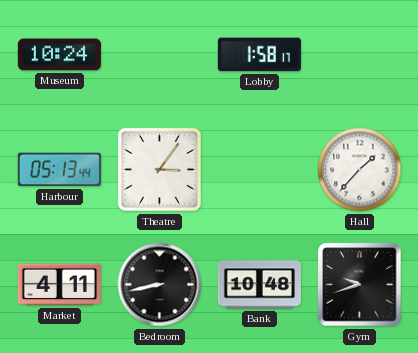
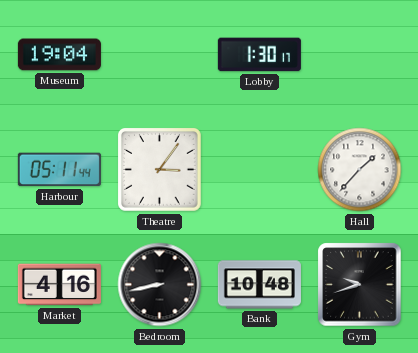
Museum: 10:24 -> 19:04 (59, 55)
Lobby: 1:58 -> 1:30 (259, 55)
Harbour: 05:13 -> 05:11 (59, 170)
Market: 4:11 -> 4:16 (59, 285)
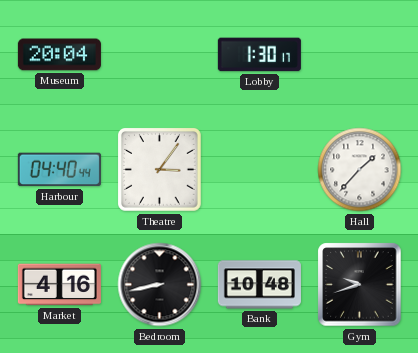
Museum: 19:04 -> 20:04 (59, 55)
Harbour: 05:11 -> 04:40 (59, 170)
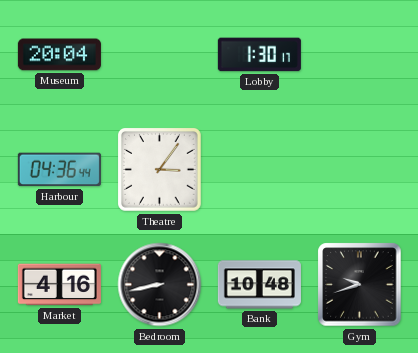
Harbour: 04:40 -> 04:36 (59, 170)
Hall: 1:37 -> none (360, 170)
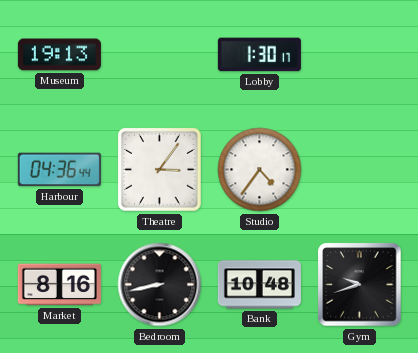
Museum: 20:04 -> 19:13 (59, 55)
Studio: none -> 4:36 (260, 170)
Market: 4:16 -> 8:16 (59, 285)
